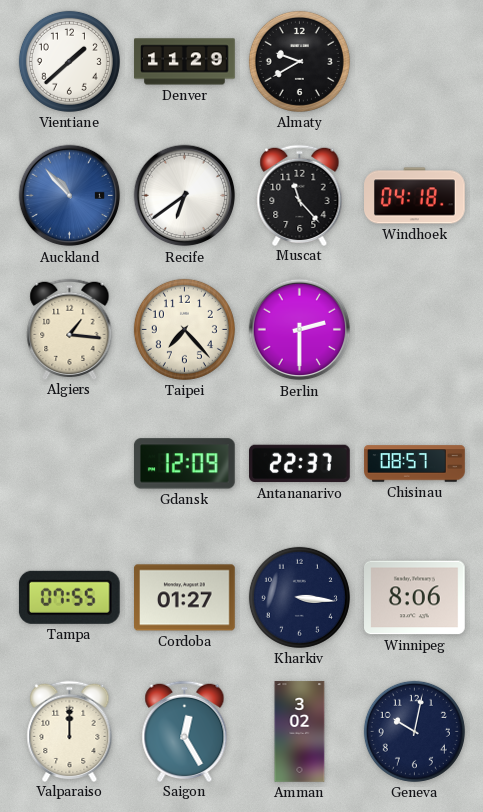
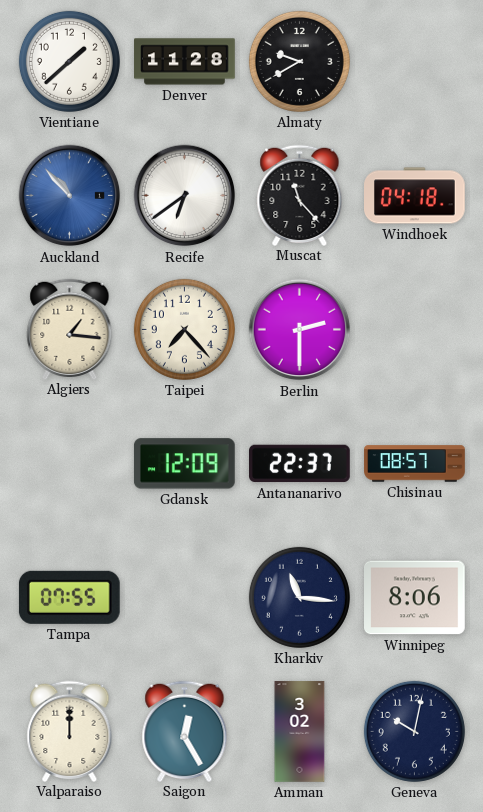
Denver: 11:29 -> 11:28 (185, 62)
Cordoba: 01:27 -> none (185, 598)
Kharkiv: 3:16 -> 11:16 (299, 597)
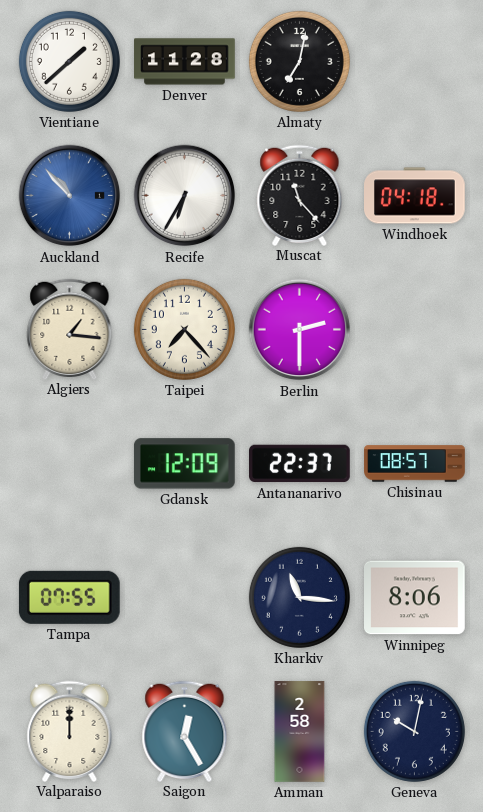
Almaty: 9:40 -> 7:02 (299, 61)
Recife: 6:39 -> 6:35 (185, 196)
Amman: 3:02 -> 2:58 (300, 732)
